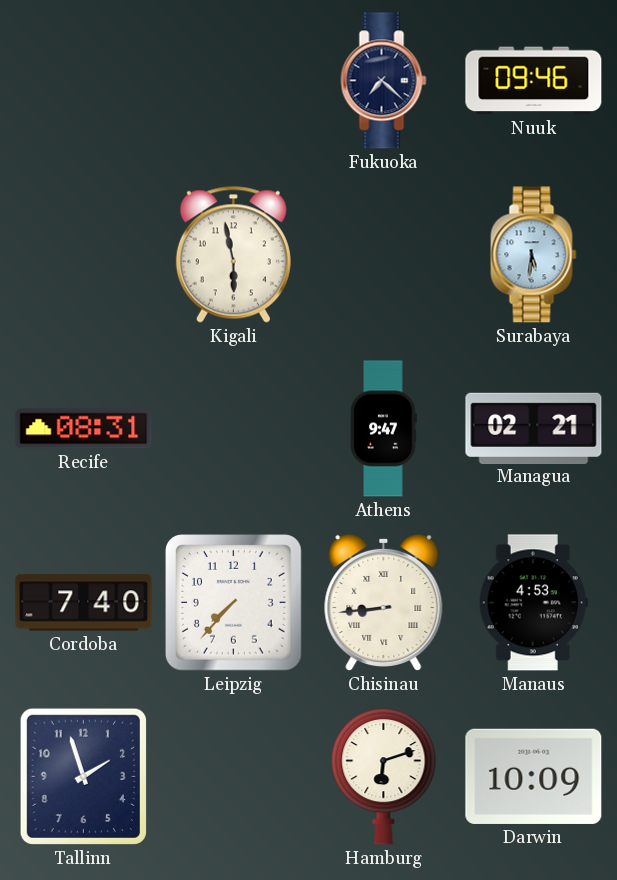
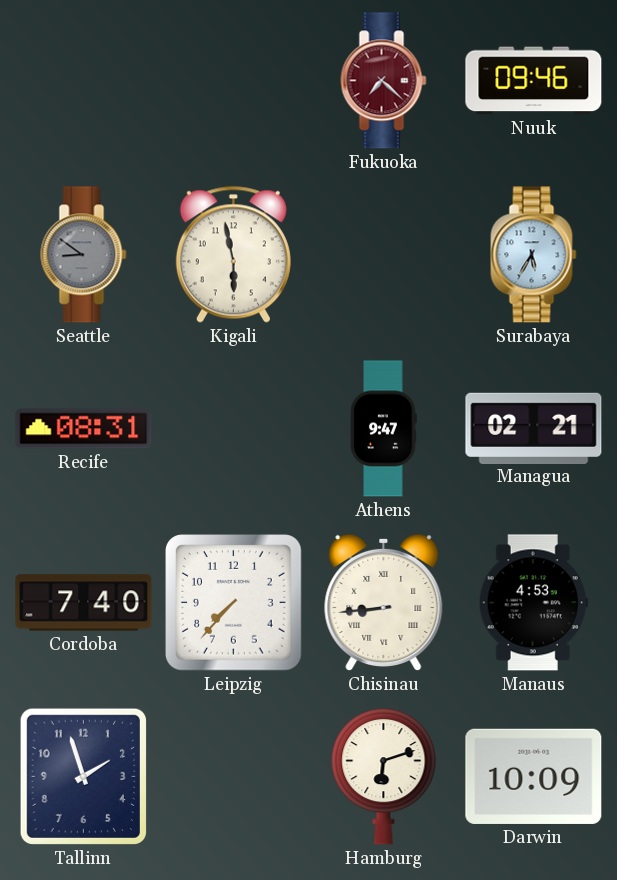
Fukuoka dial: navy -> burgundy (384, 81)
Seattle: none -> 8:51 (84, 255)
Surabaya: 5:31 -> 5:35 (534, 255)
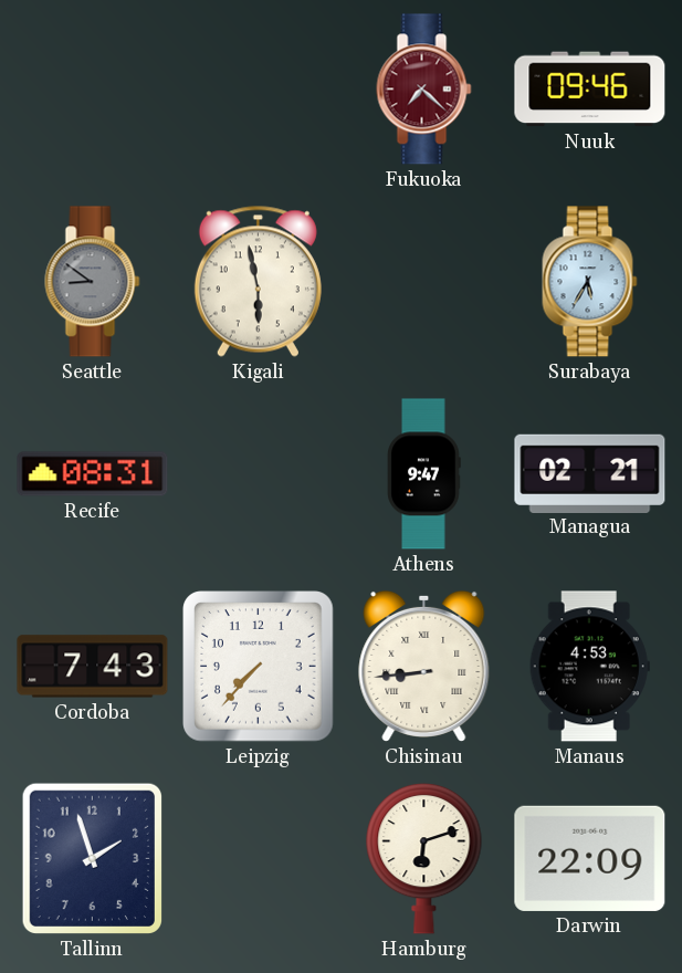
Cordoba: 7:40 -> 7:43 (93, 667)
Darwin: 10:09 -> 22:09 (590, 858)
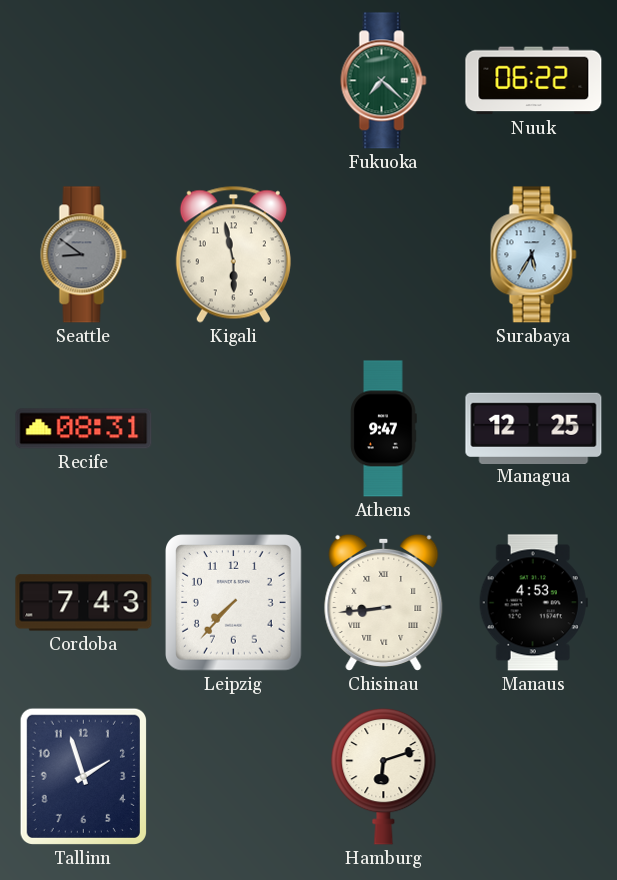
Fukuoka dial: burgundy -> green (384, 81)
Nuuk: 09:46 -> 06:22 (534, 81)
Managua: 02:21 -> 12:25 (534, 428)
Darwin: 22:09 -> none (590, 858)
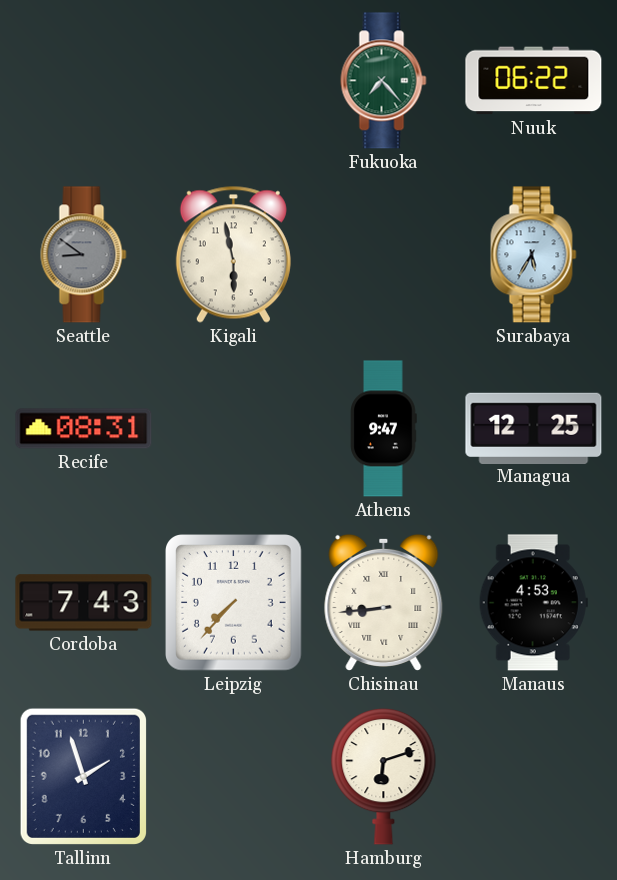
Fukuoka: 7:22 -> 7:23 (384, 81)
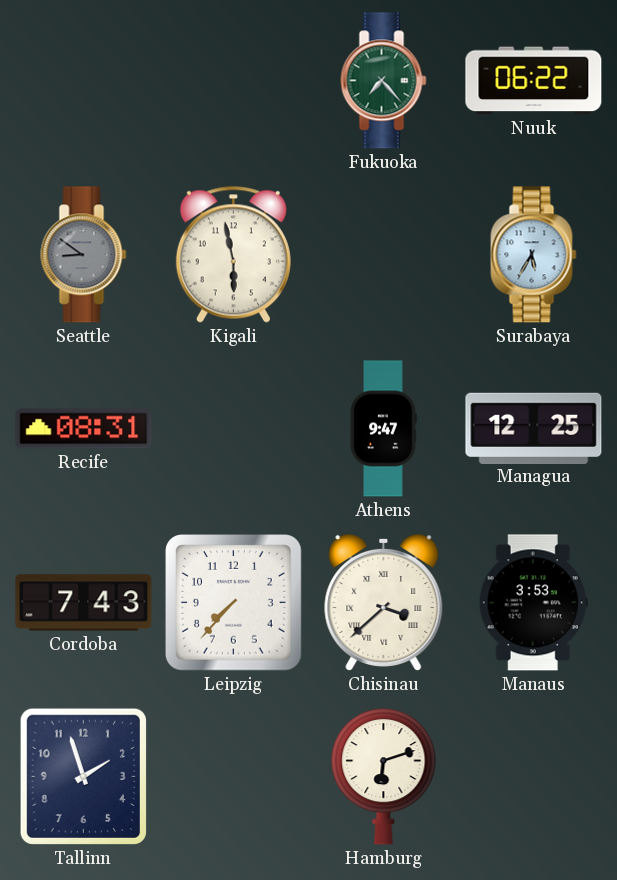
Chisinau: 8:44 -> 3:38 (384, 602)
Manaus: 4:53 -> 3:53 (533, 603)
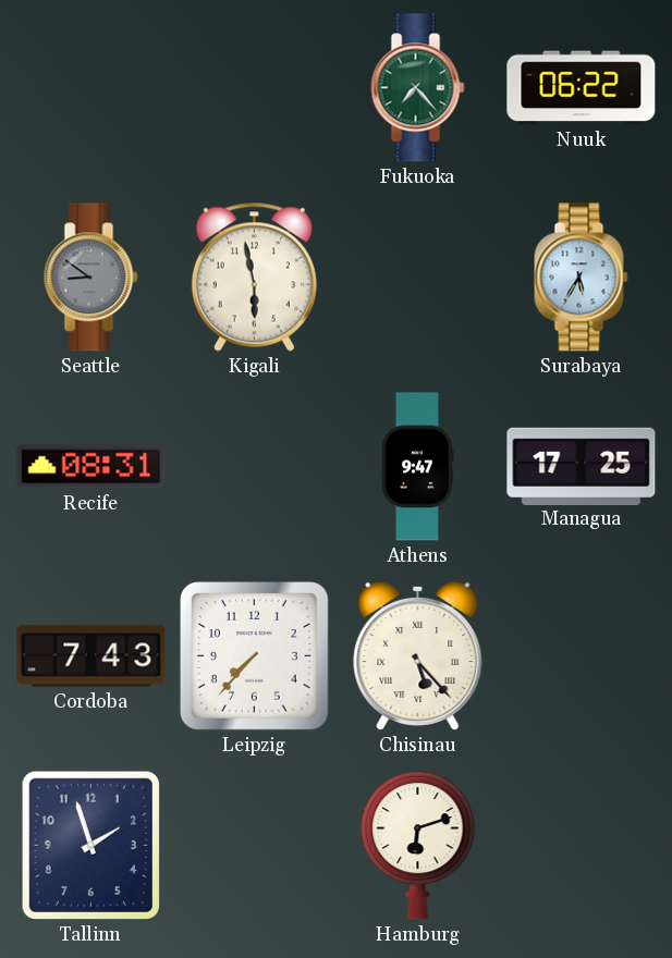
Managua: 12:25 -> 17:25 (582, 466)
Chisinau: 3:38 -> 5:23 (418, 655)
Manaus: 3:53 -> none (533, 603)
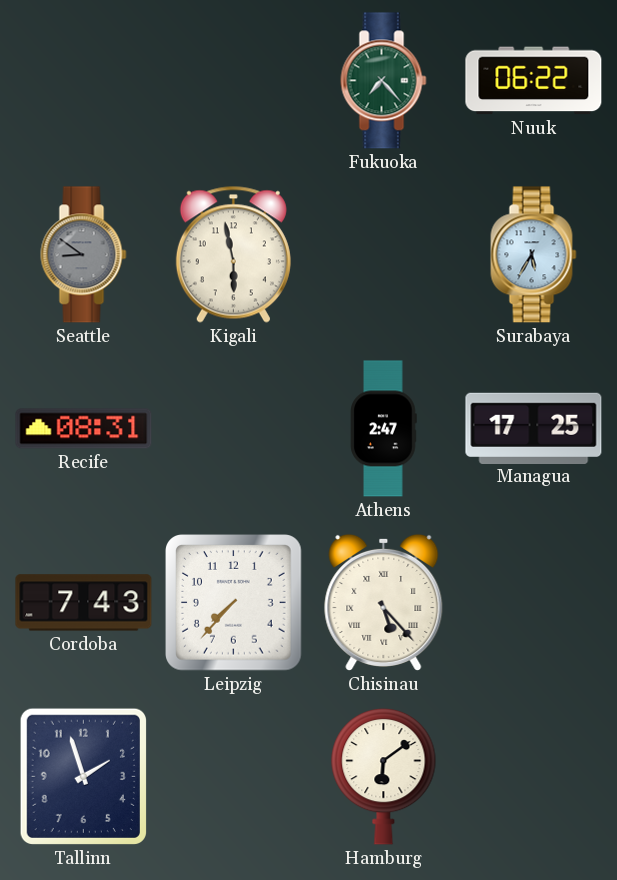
Athens: 9:47 -> 2:47 (384, 429)
Hamburg: 6:12 -> 6:09 (384, 776)
